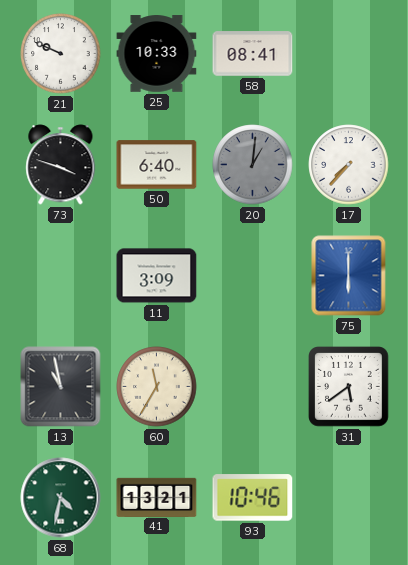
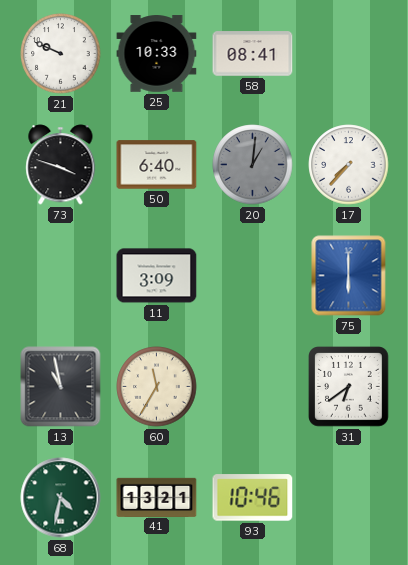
31: 5:39 -> 6:39 (349, 387)
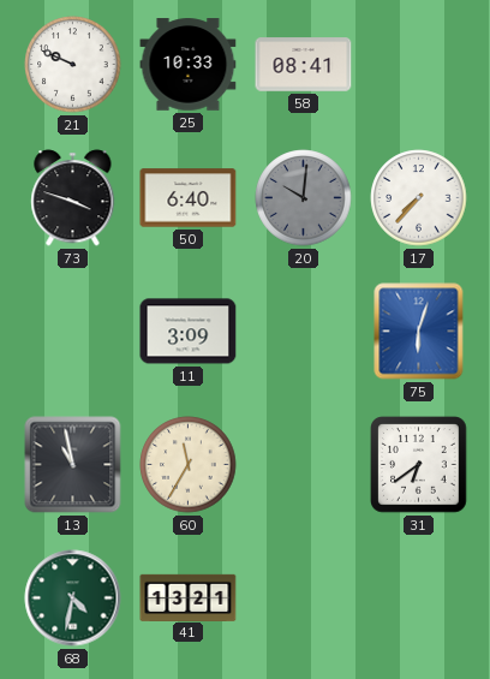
20: 1:01 -> 10:01 (304, 198)
75: 6:00 -> 6:03 (419, 332)
93: 10:46 -> none (253, 498)
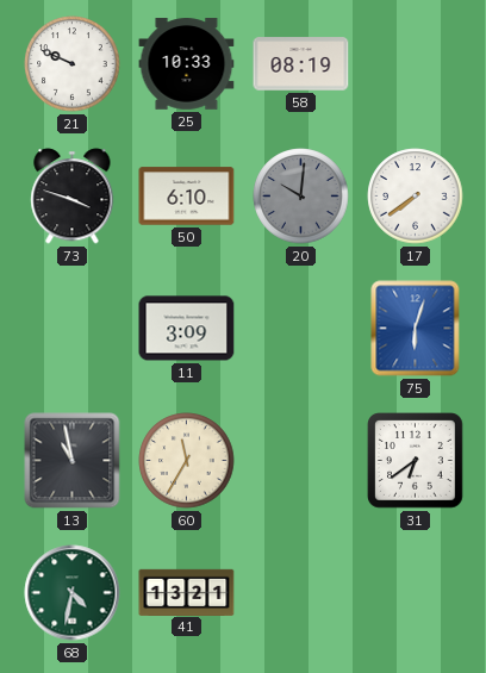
58: 08:41 -> 08:19 (301, 64)
50: 6:40 -> 6:10 (187, 197)
17: 7:37 -> 7:39 (416, 197)
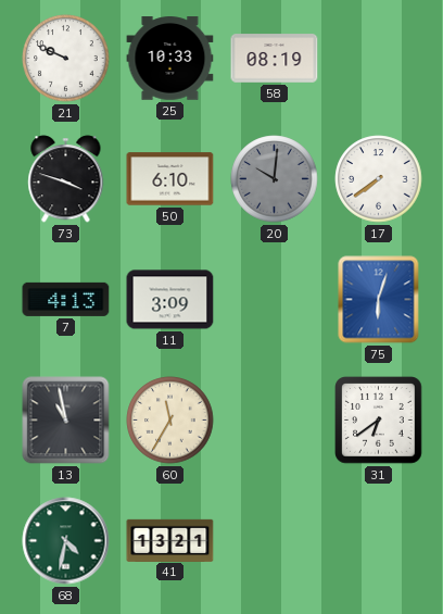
7: none -> 4:13 (66, 299)
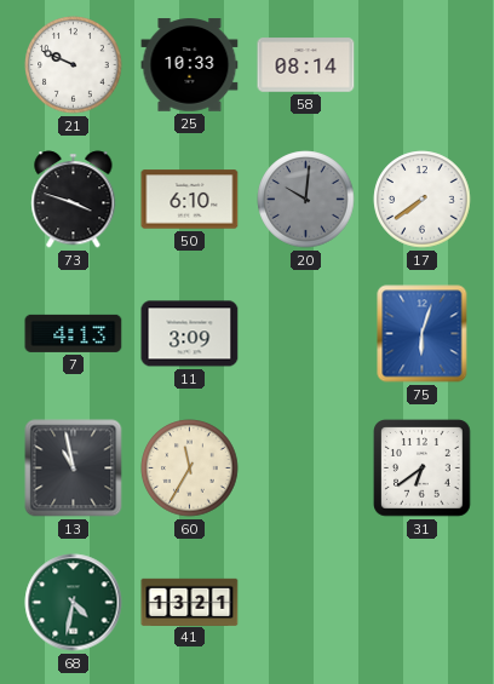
58: 08:19 -> 08:14 (306, 65)
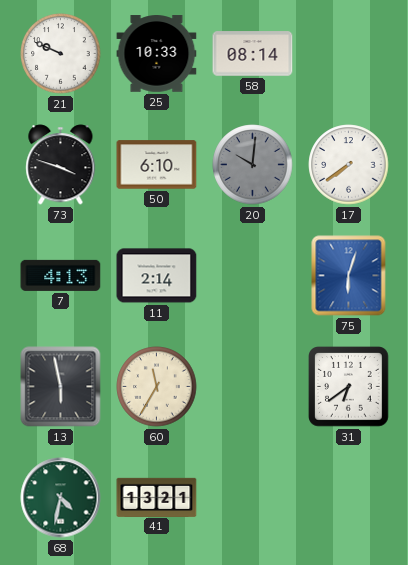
11: 3:09 -> 2:14 (157, 276)
13: 10:58 -> 5:58 (61, 387)
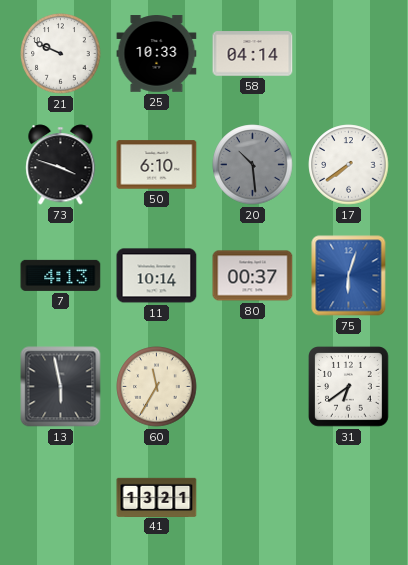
58: 08:14 -> 04:14 (253, 54)
20: 10:01 -> 10:29 (253, 165)
11: 2:14 -> 10:14 (157, 276)
80: none -> 00:37 (253, 276)
68: 4:32 -> none (61, 498)
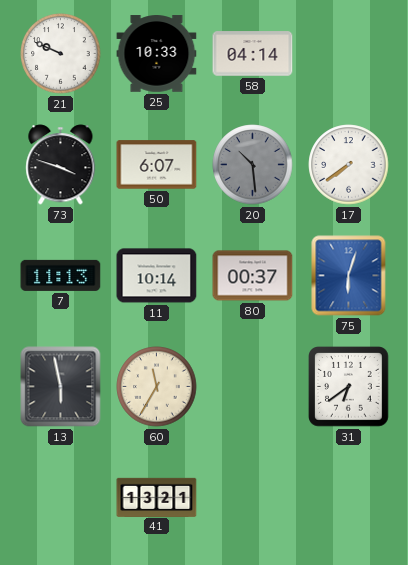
50: 6:10 -> 6:07 (157, 165)
7: 4:13 -> 11:13 (61, 275)
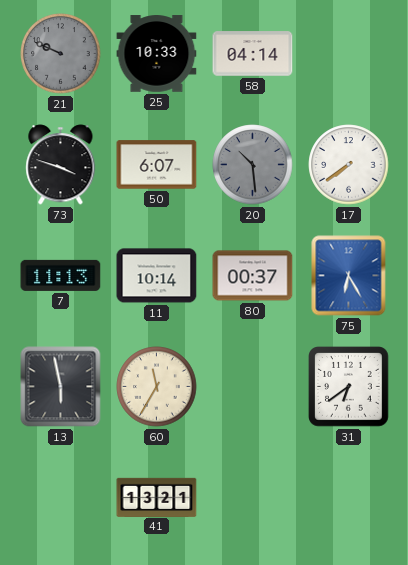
21 dial: white -> grey (61, 54)
75: 6:03 -> 6:25 (349, 276)
